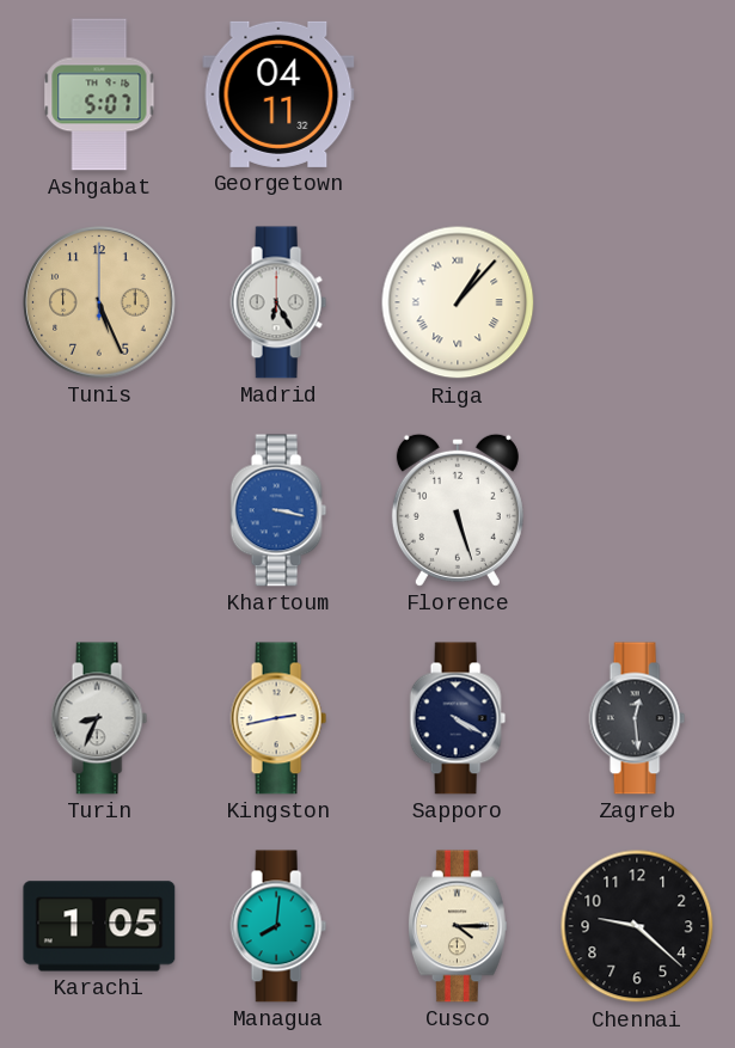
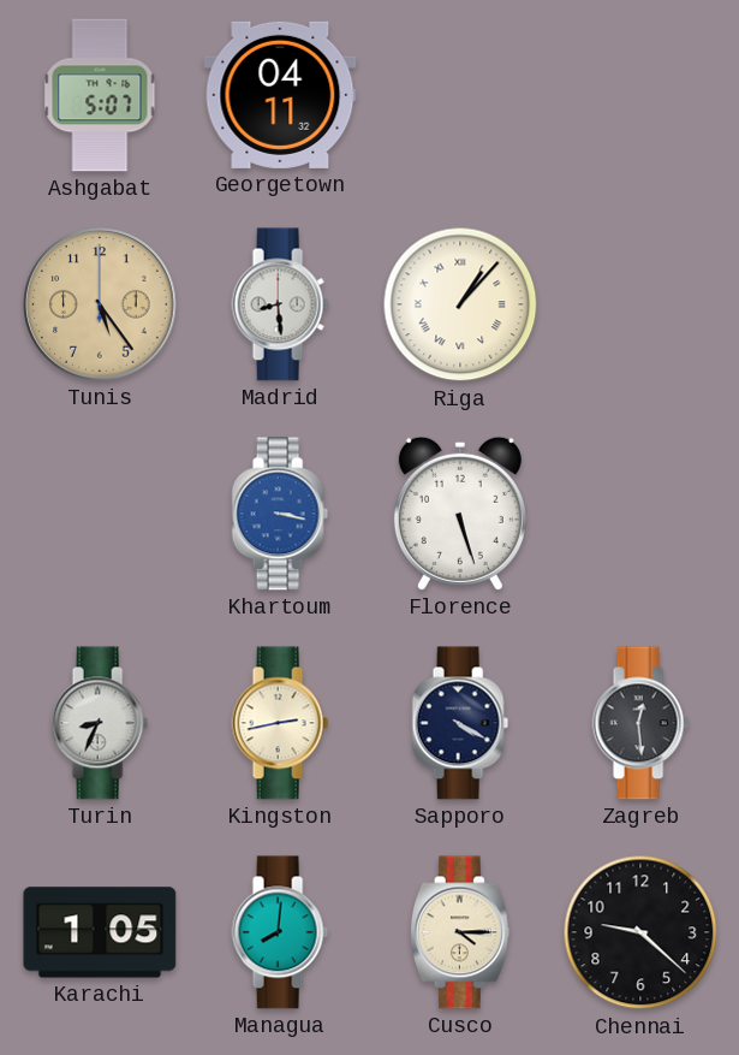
Tunis: 5:26 -> 5:24 (100, 304)
Madrid: 6:25 -> 8:29 (280, 304)
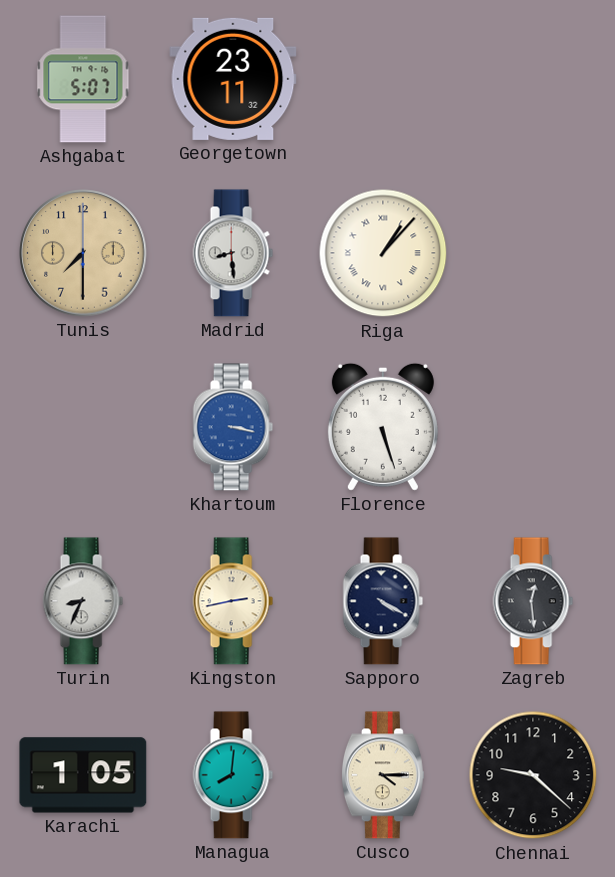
Georgetown: 04:11 -> 23:11 (233, 79)
Tunis: 5:24 -> 7:30 (83, 253)
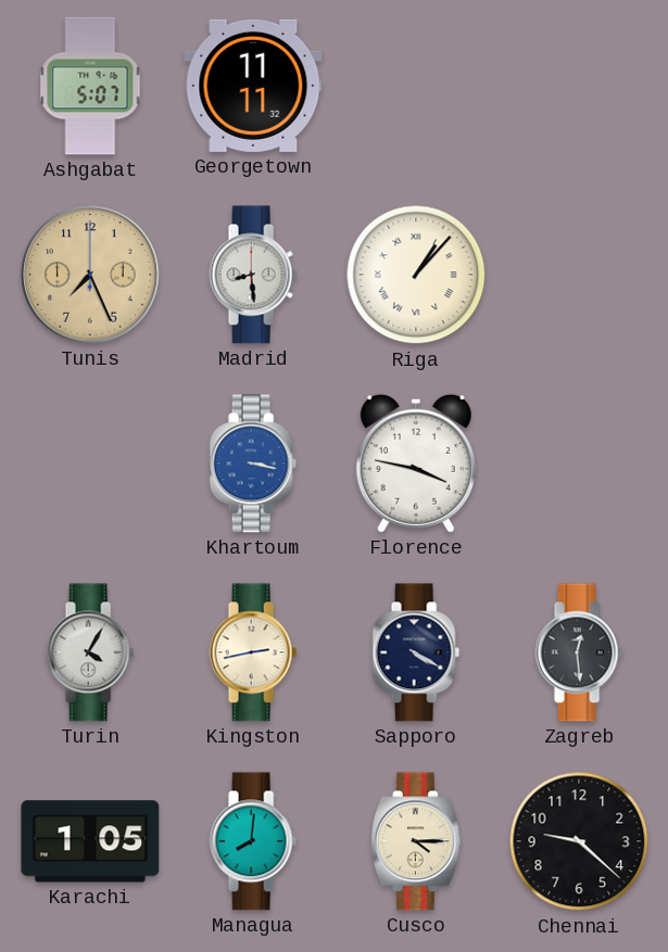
Georgetown: 23:11 -> 11:11 (253, 86)
Tunis: 7:30 -> 7:26 (90, 275)
Florence: 5:27 -> 3:47 (416, 464)
Turin: 8:34 -> 4:05 (90, 652)
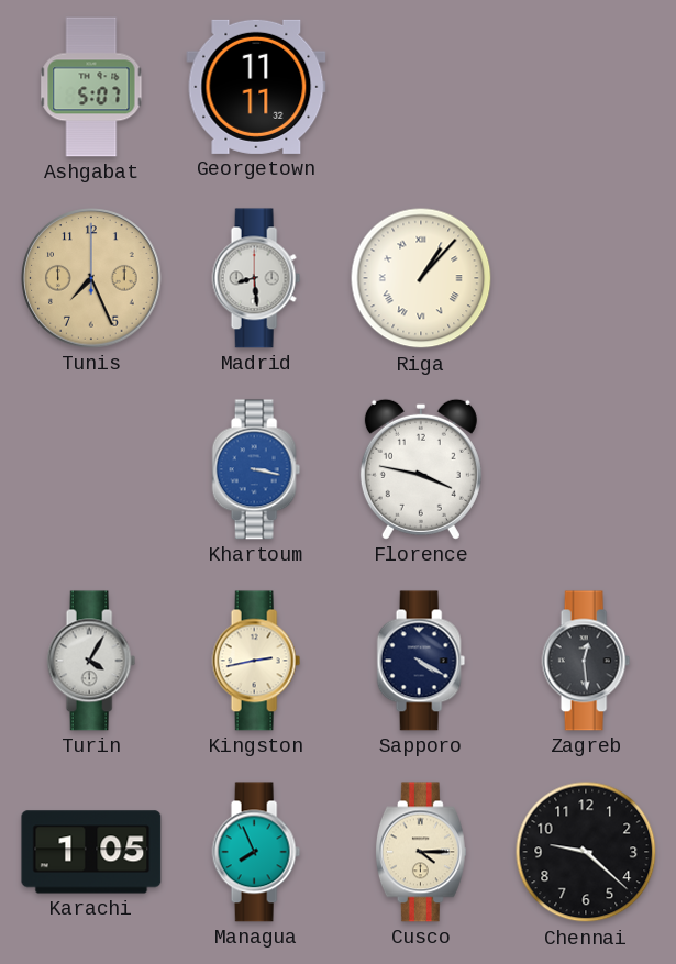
Managua: 8:01 -> 7:56 (256, 852)
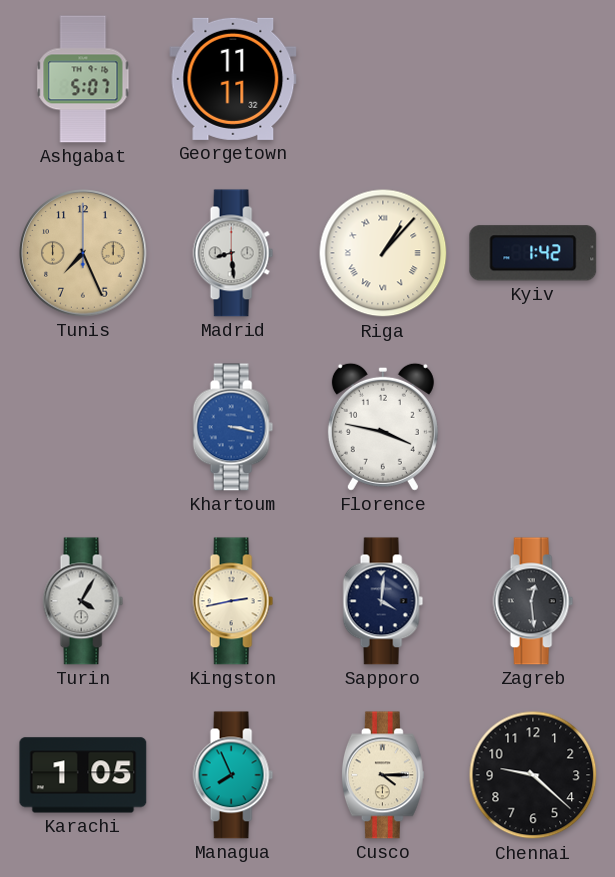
Kyiv: none -> 1:42 (533, 253)
Sapporo: 4:20 -> 4:01 (383, 601)
